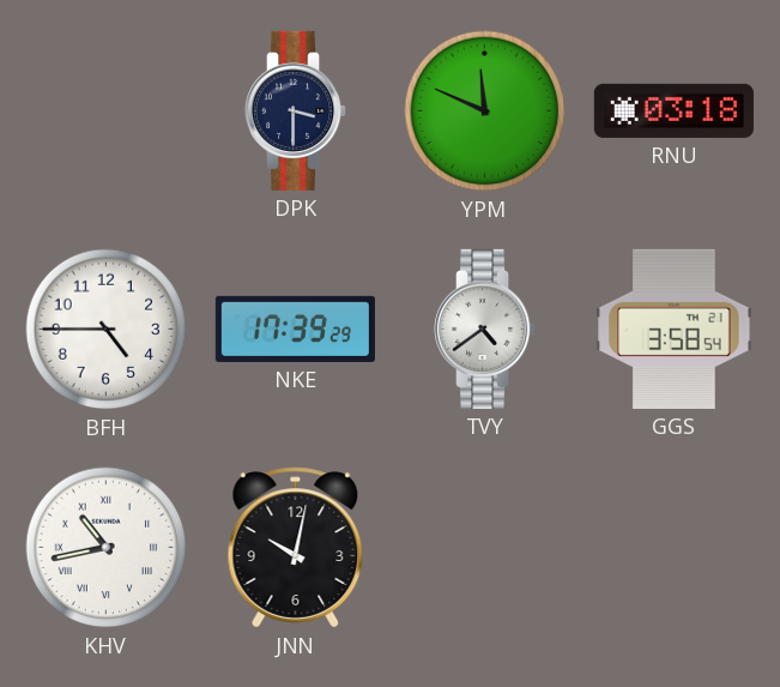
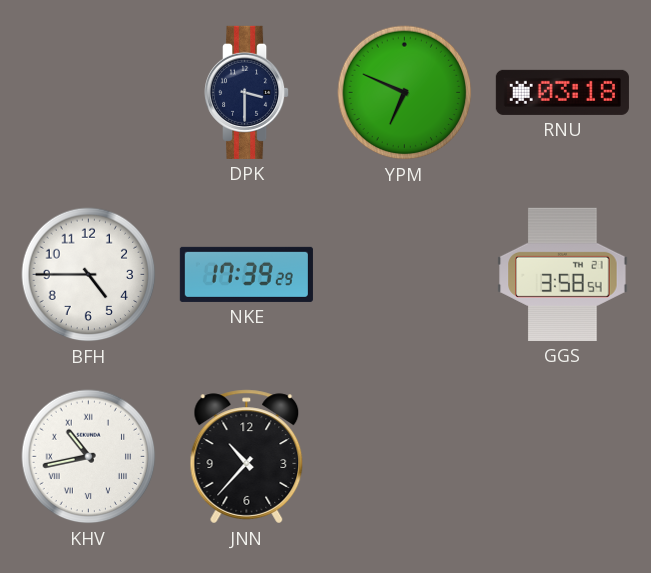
YPM: 11:49 -> 6:49 (405, 93)
TVY: 4:39 -> none (486, 329)
JNN: 10:02 -> 10:37 (247, 457)
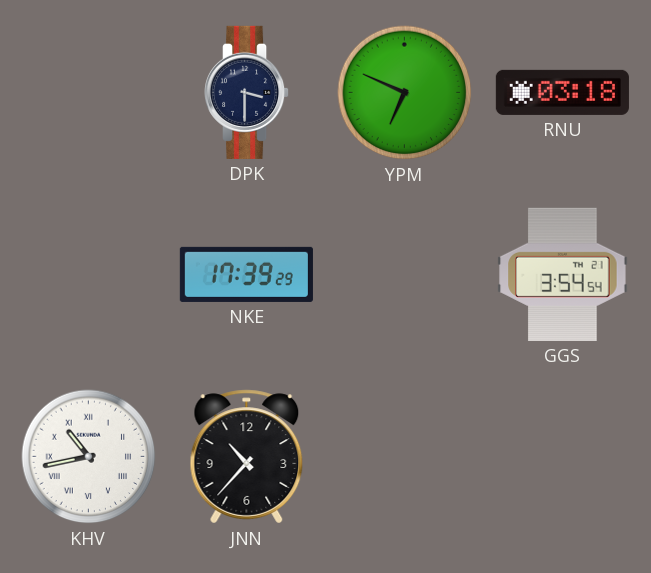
BFH: 4:45 -> none (89, 275)
GGS: 3:58 -> 3:54 (563, 274)
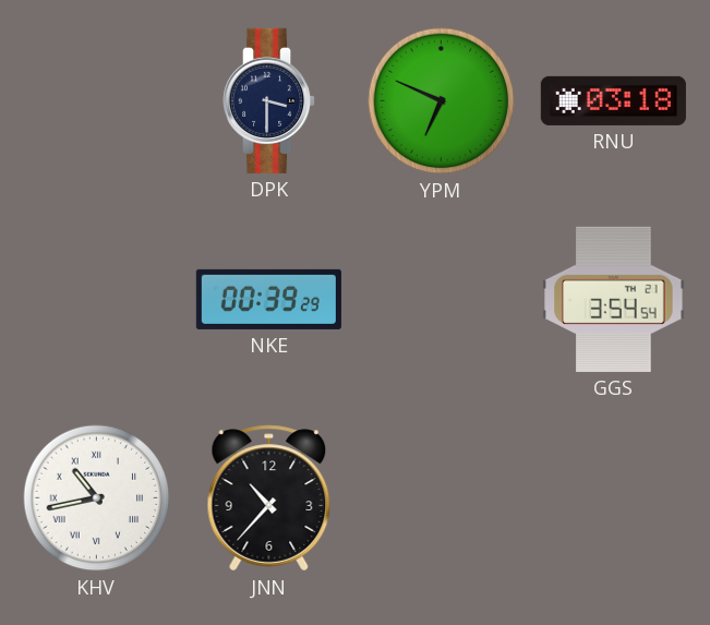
NKE: 17:39 -> 00:39 (268, 299)
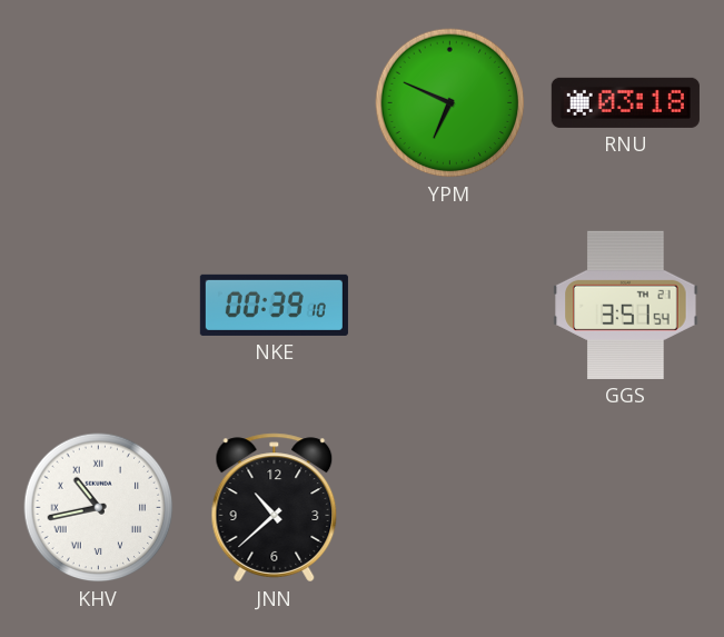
DPK: 3:30 -> none (270, 100)
NKE: 00:39:29 -> 00:39:10 (274, 305)
GGS: 3:54 -> 3:51 (626, 305)
JNN: 10:37 -> 10:38 (275, 508)
